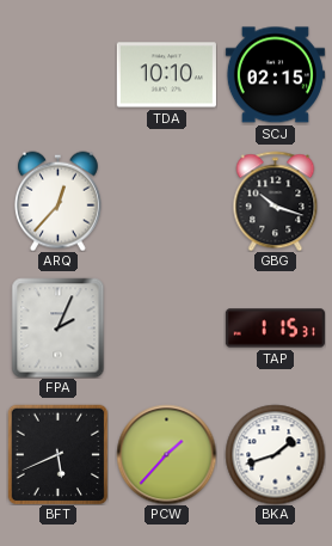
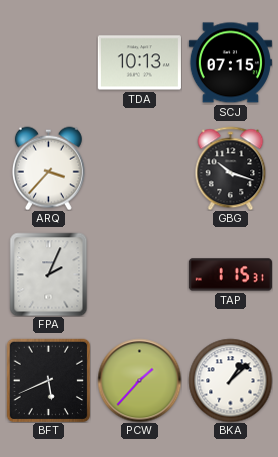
TDA: 10:10 -> 10:13 (139, 63)
SCJ: 02:15 -> 07:15 (230, 63)
ARQ: 12:37 -> 3:37 (48, 168)
BKA: 1:42 -> 1:08 (230, 380)
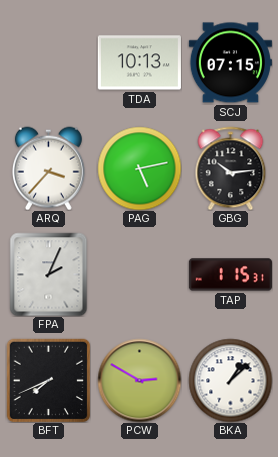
PAG: none -> 5:13 (139, 168)
GBG: 10:18 -> 10:14 (231, 168)
BFT: 5:41 -> 7:41 (48, 380)
PCW: 1:37 -> 2:50 (139, 380)
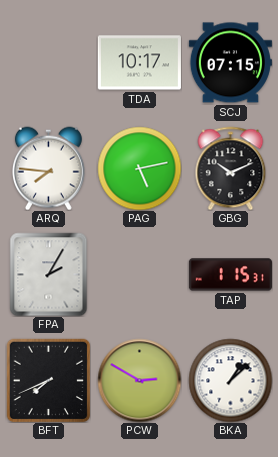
TDA: 10:13 -> 10:17 (139, 63)
ARQ: 3:37 -> 7:46 (48, 168)
GBG: 10:14 -> 10:11 (231, 168)
FPA: 2:04 -> 2:05 (49, 274)
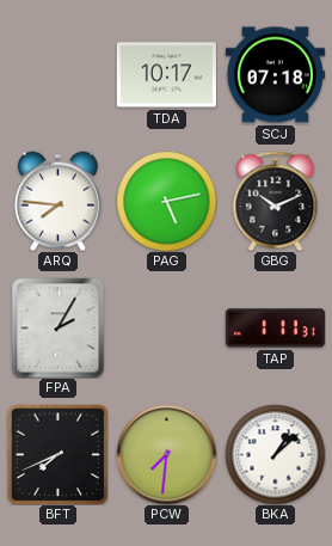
SCJ: 07:15 -> 07:18 (275, 75)
TAP: 1:15 -> 1:11 (275, 329)
PCW: 2:50 -> 7:31 (166, 454)
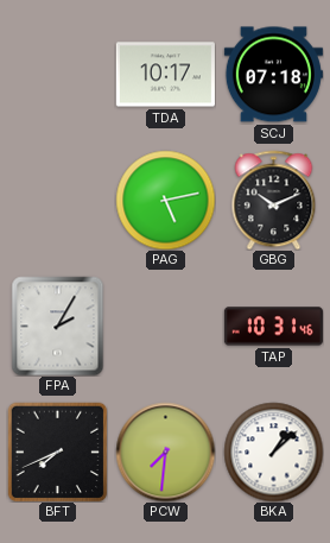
ARQ: 7:46 -> none (57, 201)
TAP: 1:11 -> 10:31 (273, 327)
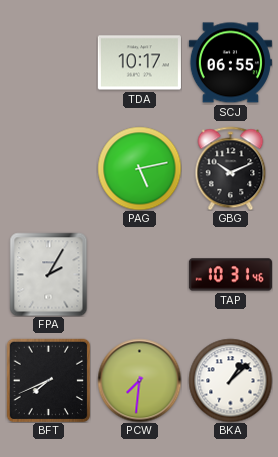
SCJ: 07:18 -> 06:55 (230, 63)
